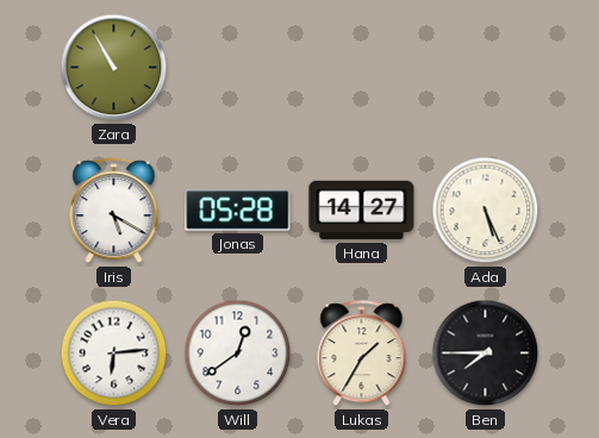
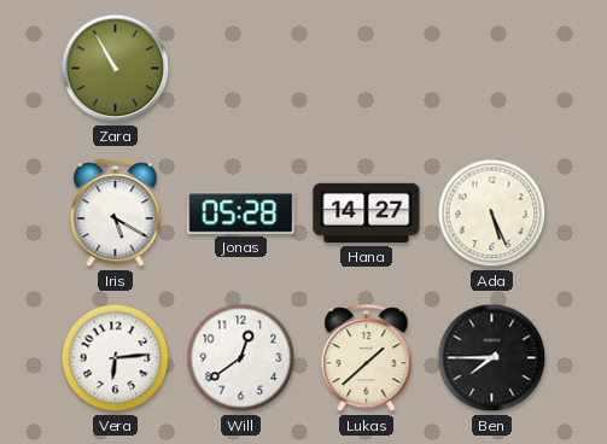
Lukas: 1:35 -> 1:38 (367, 358)
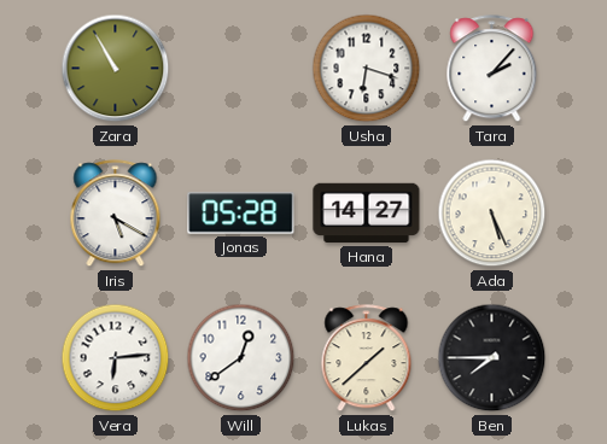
Usha: none -> 6:18 (367, 69)
Tara: none -> 2:07 (492, 69)
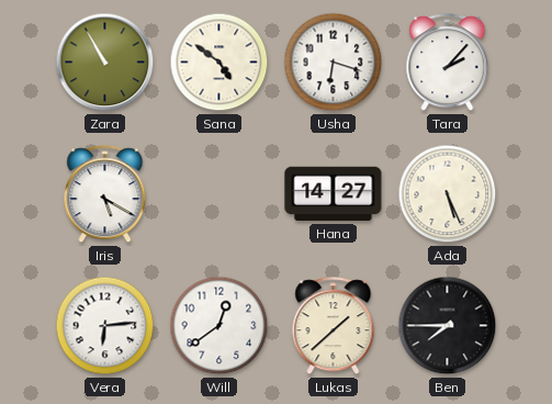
Sana: none -> 4:51 (219, 63)
Jonas: 05:28 -> none (241, 214)
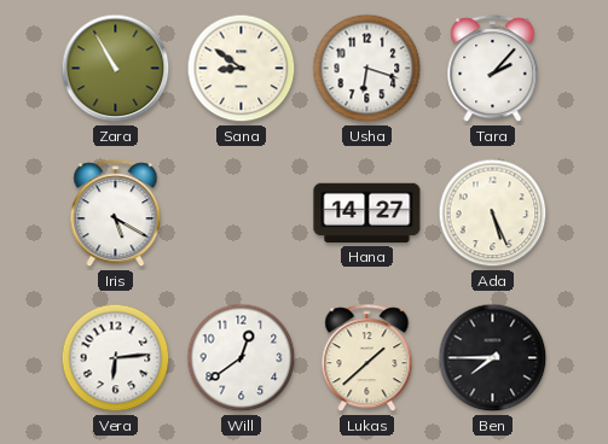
Sana: 4:51 -> 8:51 (242, 69)
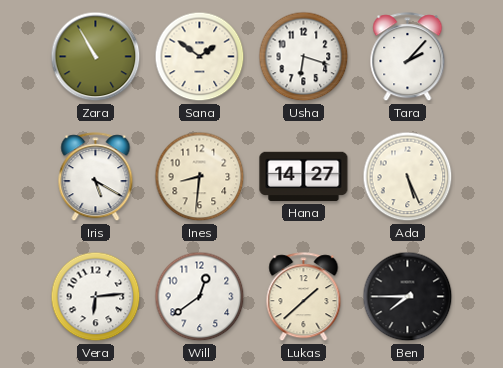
Sana: 8:51 -> 1:51 (200, 57)
Ines: none -> 8:31 (200, 177)
